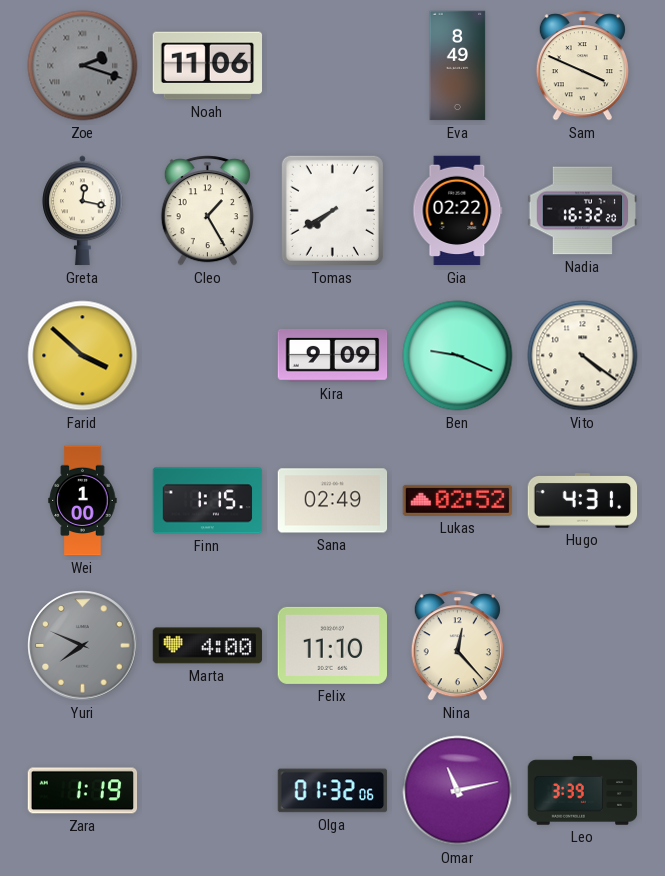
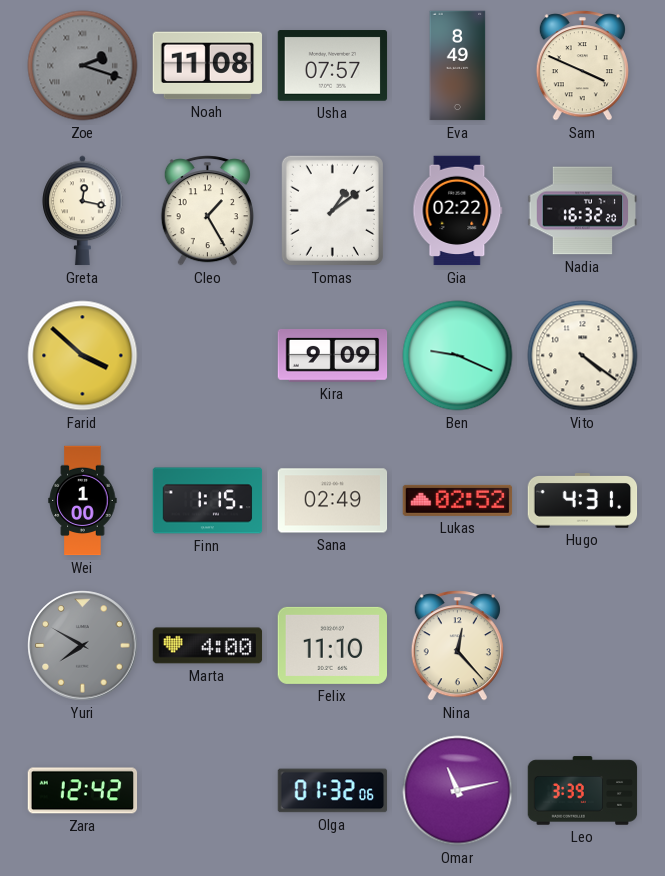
Noah: 11:06 -> 11:08 (208, 66)
Usha: none -> 07:57 (333, 66)
Tomas: 7:40 -> 1:09 (332, 210)
Yuri: 7:49 -> 7:50 (83, 646)
Zara: 1:19 -> 12:42 (83, 791)
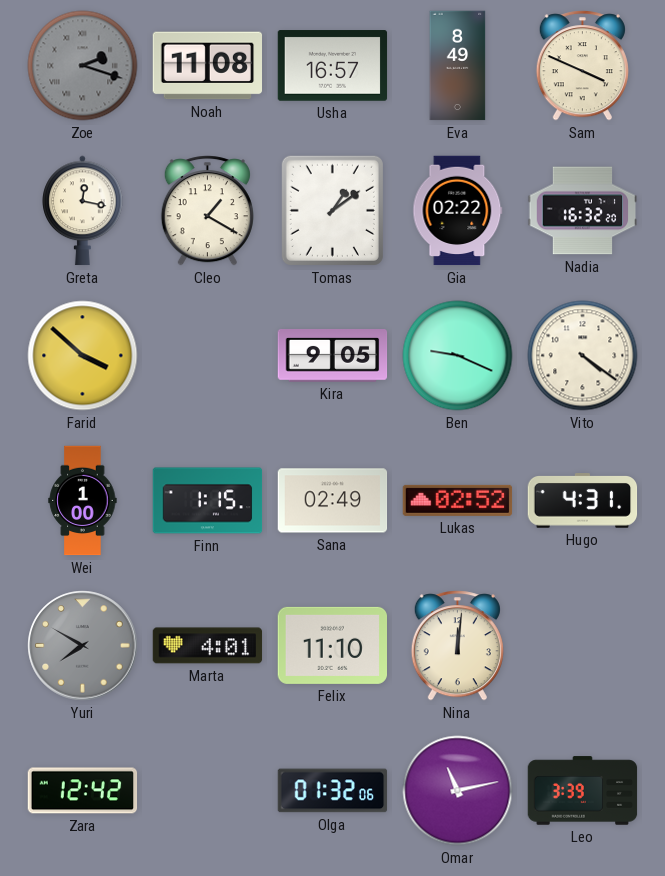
Usha: 07:57 -> 16:57 (333, 66)
Cleo: 1:25 -> 1:20 (207, 211)
Kira: 9:09 -> 9:05 (333, 356)
Marta: 4:00 -> 4:01 (208, 646)
Nina: 12:23 -> 12:01 (457, 646)
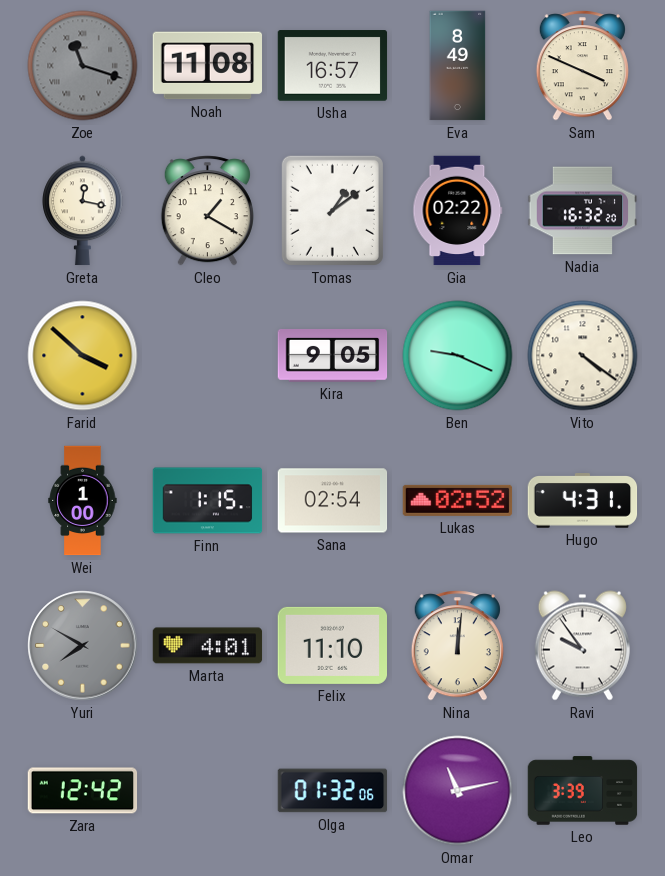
Zoe: 2:18 -> 11:18 (83, 66)
Sana: 02:49 -> 02:54 (333, 501)
Ravi: none -> 9:54 (582, 646)
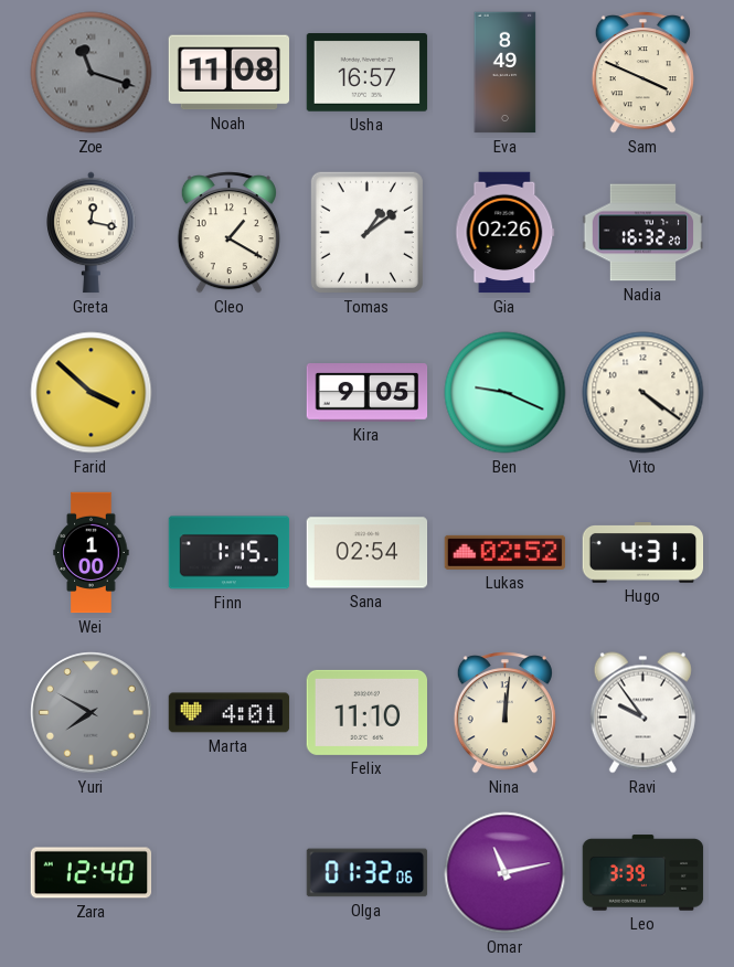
Gia: 02:22 -> 02:26 (506, 233)
Zara: 12:42 -> 12:40 (92, 873)
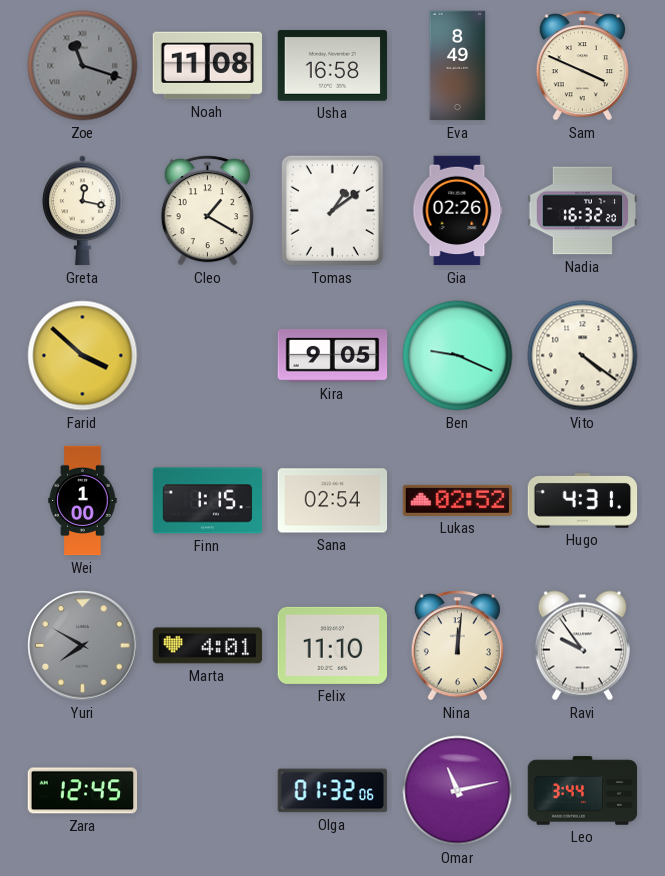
Usha: 16:57 -> 16:58 (333, 66)
Zara: 12:40 -> 12:45 (83, 791)
Leo: 3:39 -> 3:44 (583, 791)
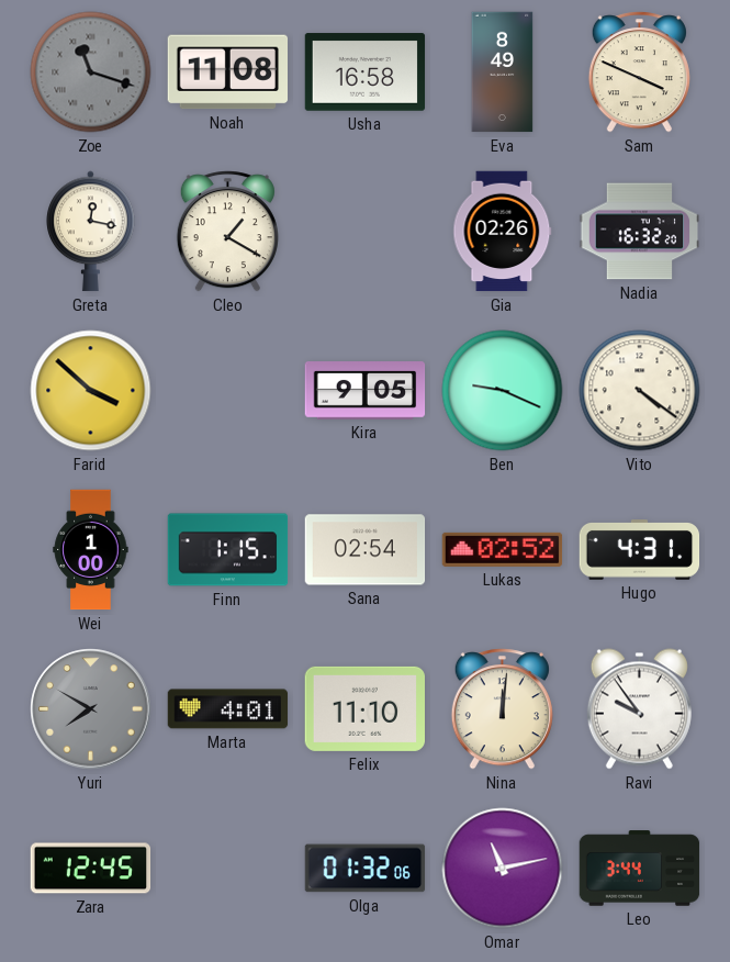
Tomas: 1:09 -> none (332, 210)
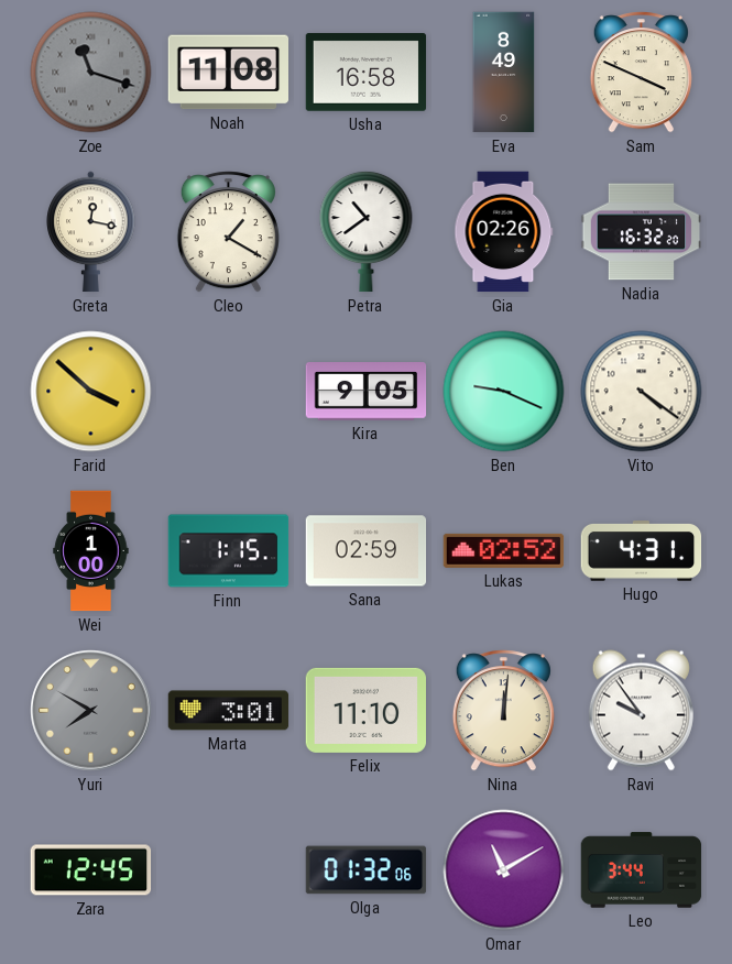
Petra: none -> 10:39 (367, 231)
Sana: 02:54 -> 02:59 (367, 551)
Marta: 4:01 -> 3:01 (229, 711)
Omar: 11:13 -> 11:10 (504, 870)
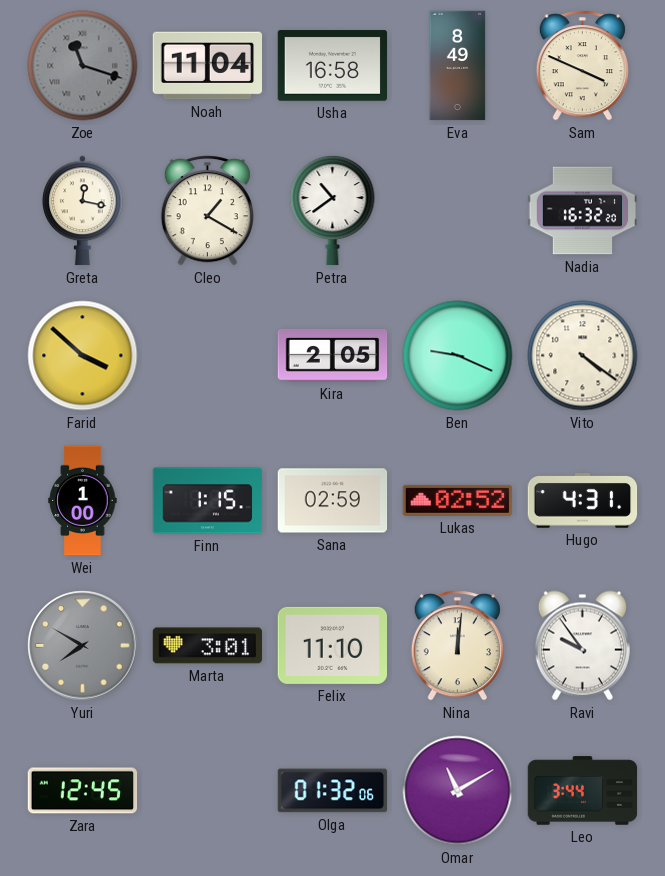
Noah: 11:08 -> 11:04 (208, 66)
Gia: 02:26 -> none (504, 232)
Kira: 9:05 -> 2:05 (333, 356)
